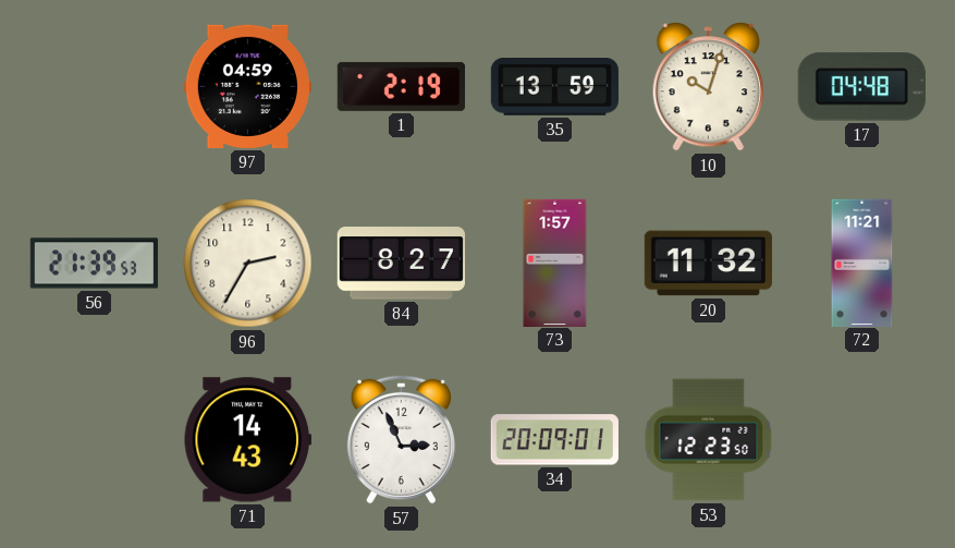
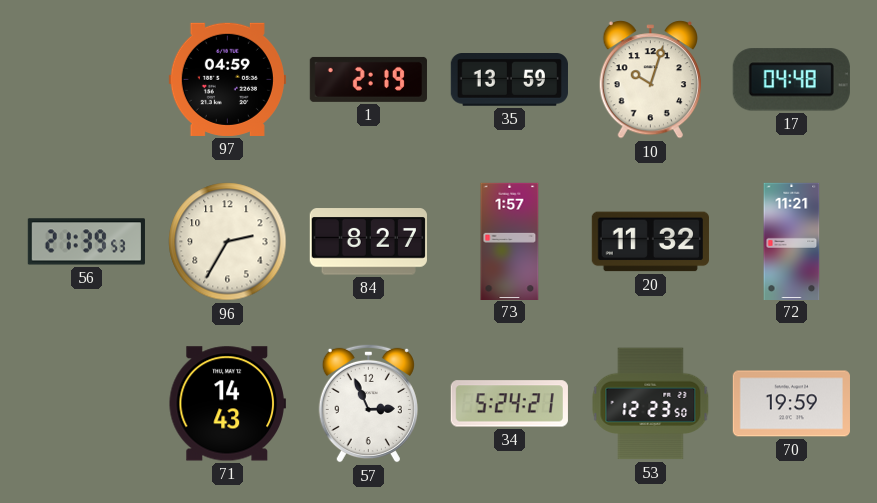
34: 20:09 -> 5:24 (509, 404)
70: none -> 19:59 (791, 404)
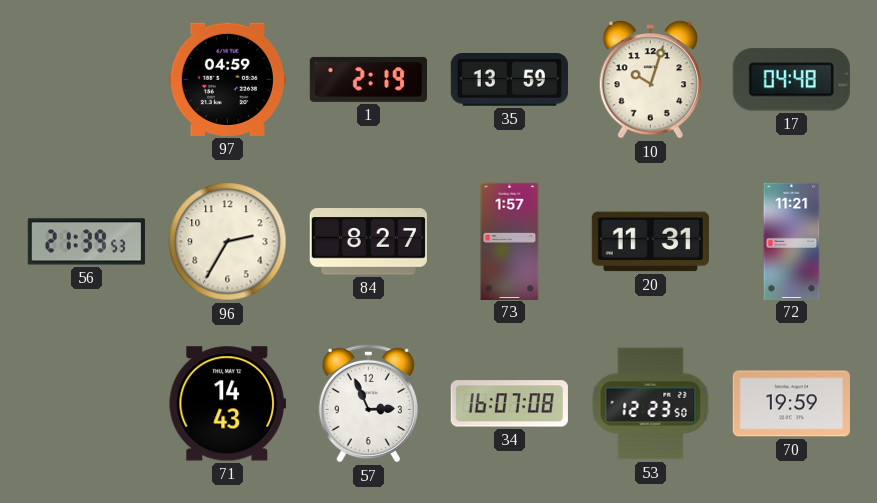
20: 11:32 -> 11:31 (650, 242)
34: 5:24 -> 16:07 (509, 404)
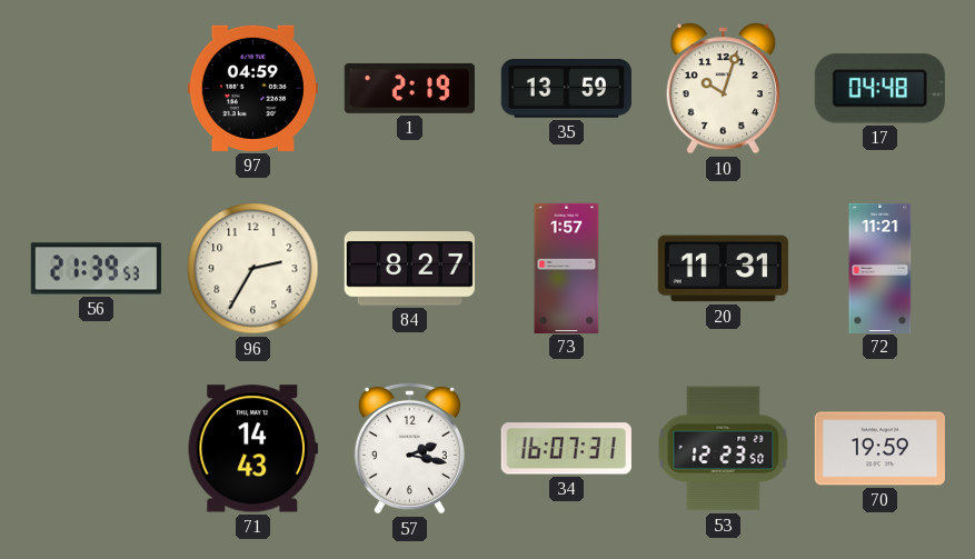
57: 2:56 -> 2:17 (409, 448)
34: 16:07:08 -> 16:07:31 (566, 449)
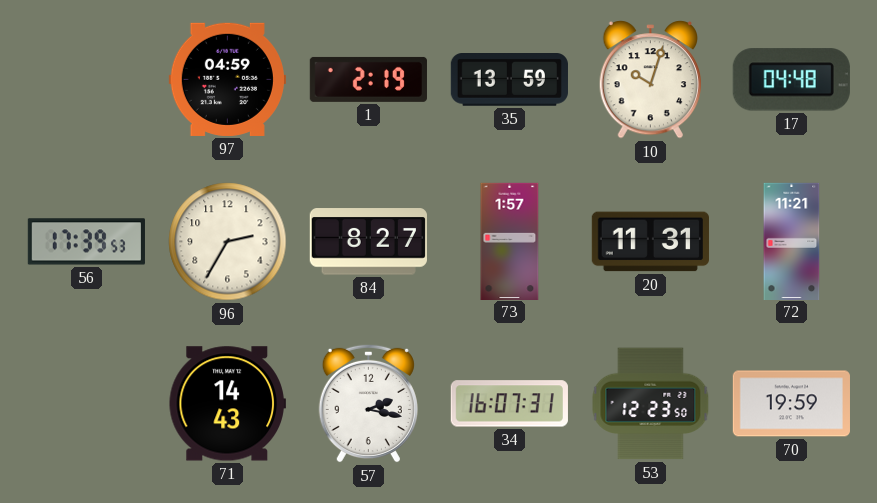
56: 21:39 -> 17:39 (86, 242)
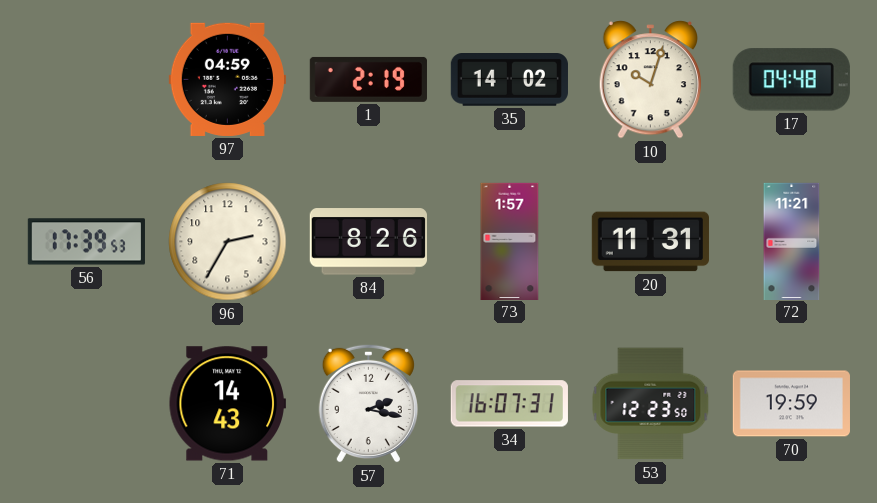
35: 13:59 -> 14:02 (509, 80)
84: 8:27 -> 8:26 (368, 242)
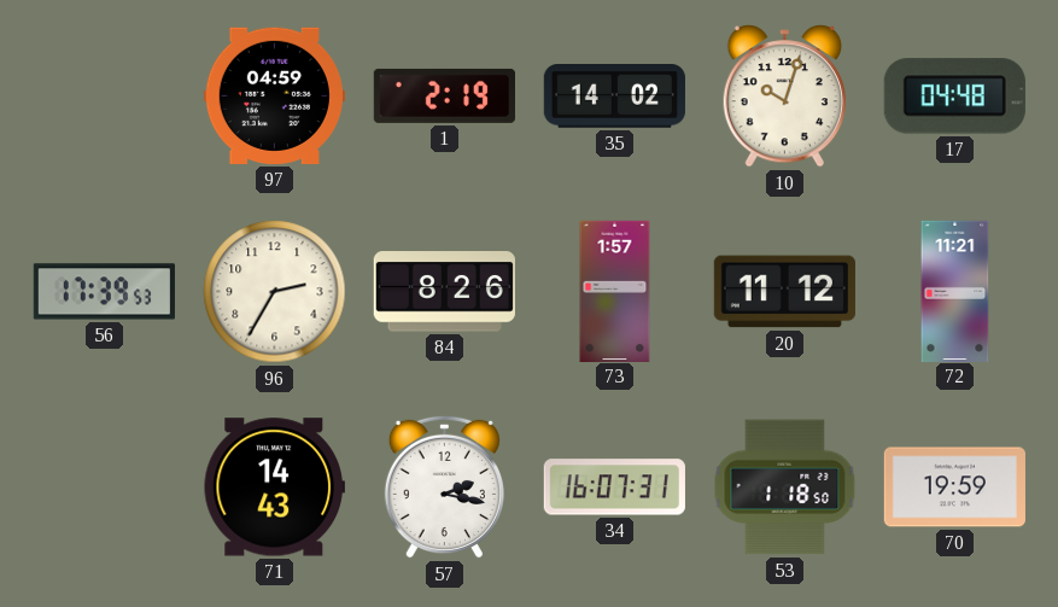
20: 11:31 -> 11:12 (784, 292)
53: 12:23 -> 1:18 (785, 488)
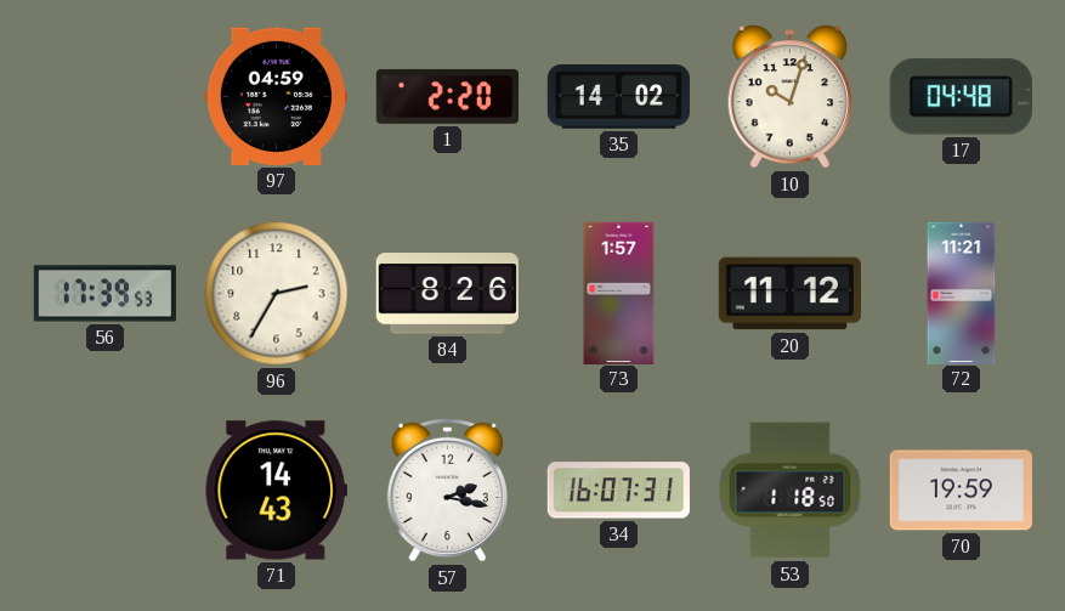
1: 2:19 -> 2:20 (447, 96)
